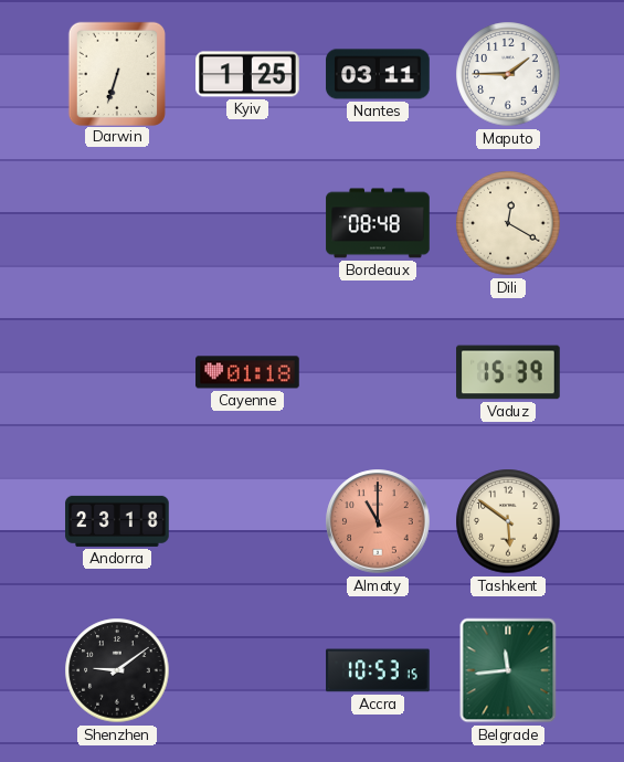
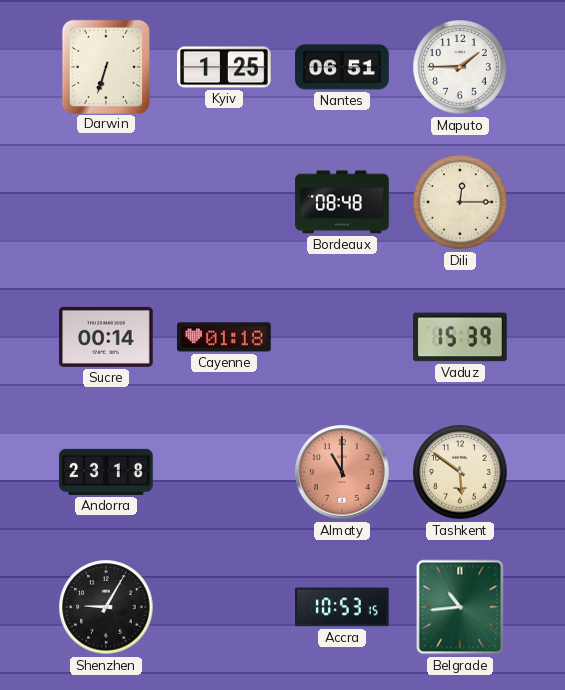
Nantes: 03:11 -> 06:51 (342, 67)
Dili: 12:20 -> 12:15 (460, 202)
Sucre: none -> 00:14 (106, 337)
Shenzhen: 9:09 -> 9:05 (106, 607)
Belgrade: 11:44 -> 10:44 (460, 607)
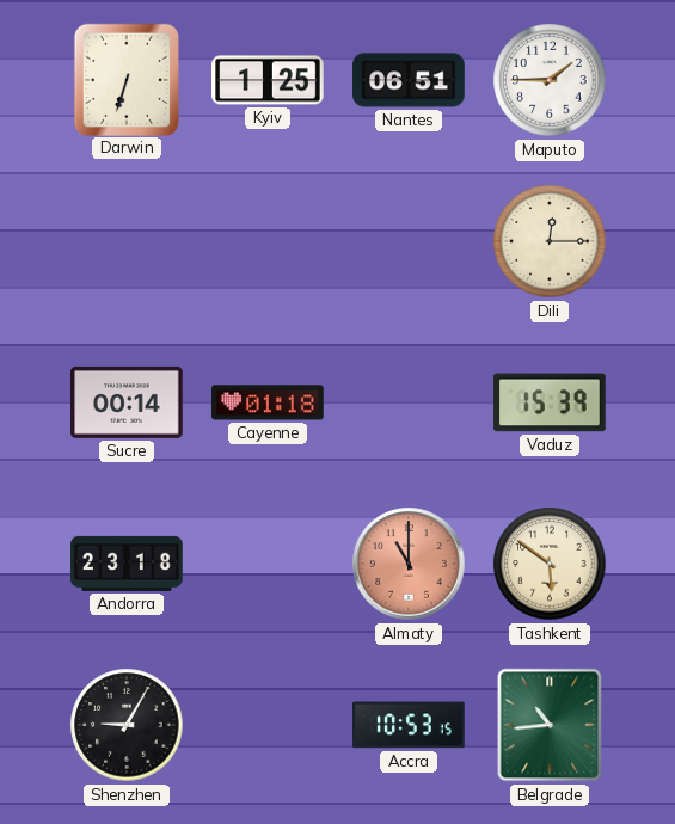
Bordeaux: 08:48 -> none (342, 202)
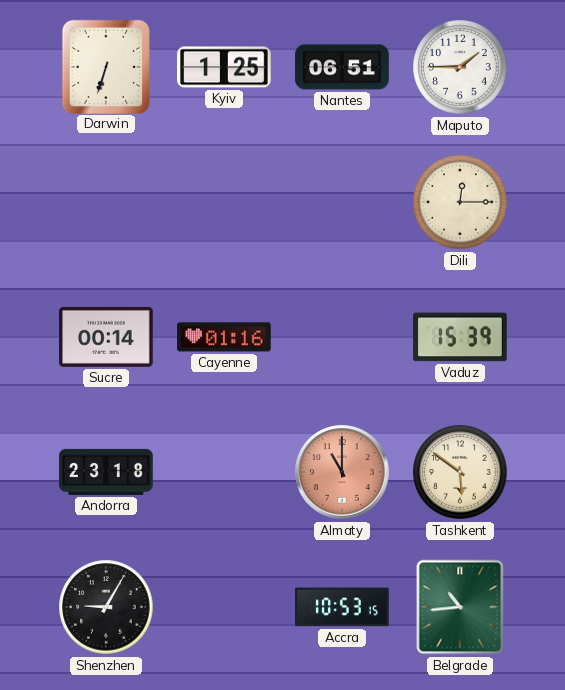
Cayenne: 01:18 -> 01:16 (224, 337)
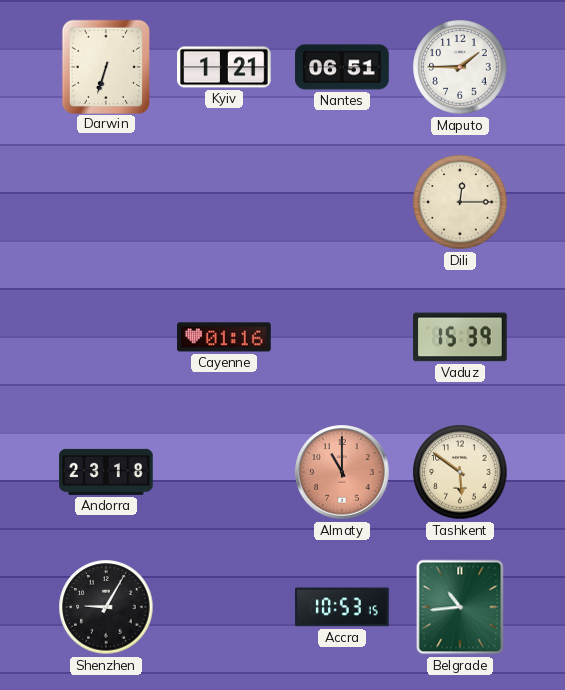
Kyiv: 1:25 -> 1:21 (224, 67)
Sucre: 00:14 -> none (106, 337)
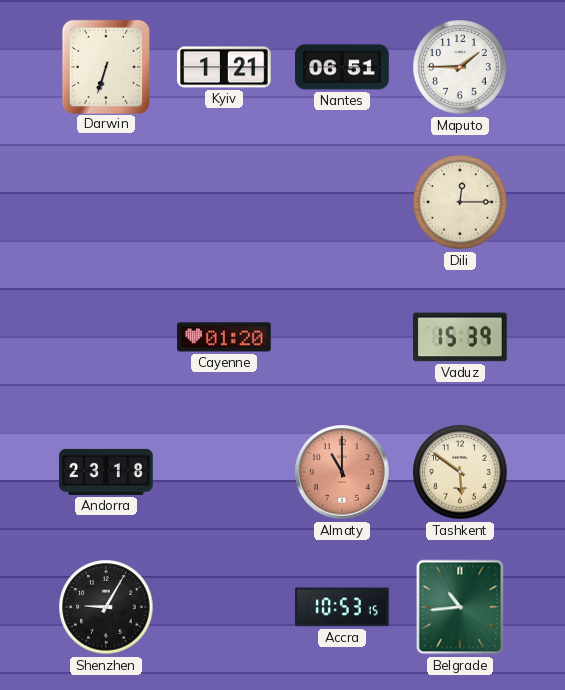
Cayenne: 01:16 -> 01:20 (224, 337)
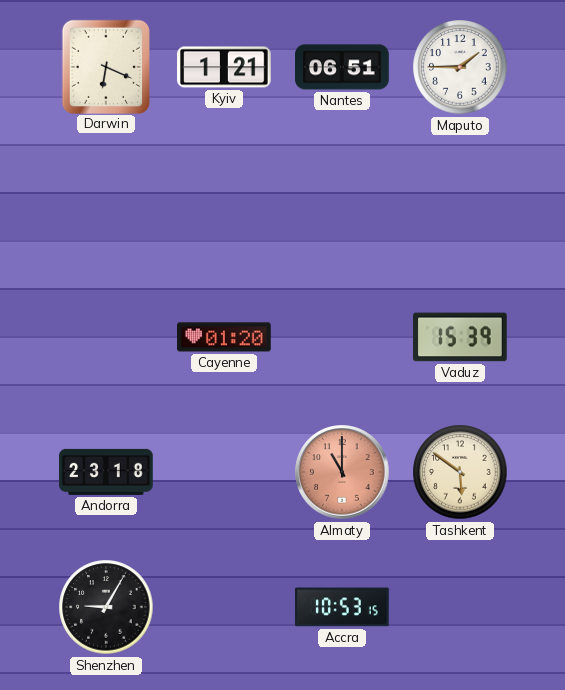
Darwin: 6:33 -> 6:19 (105, 66)
Dili: 12:15 -> none (460, 202)
Belgrade: 10:44 -> none (460, 607)
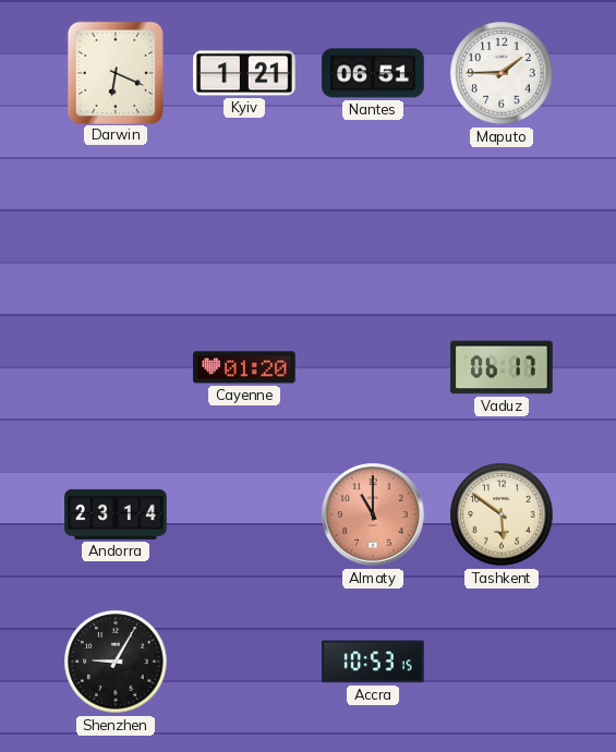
Vaduz: 15:39 -> 06:17 (502, 367)
Andorra: 23:18 -> 23:14 (116, 514)
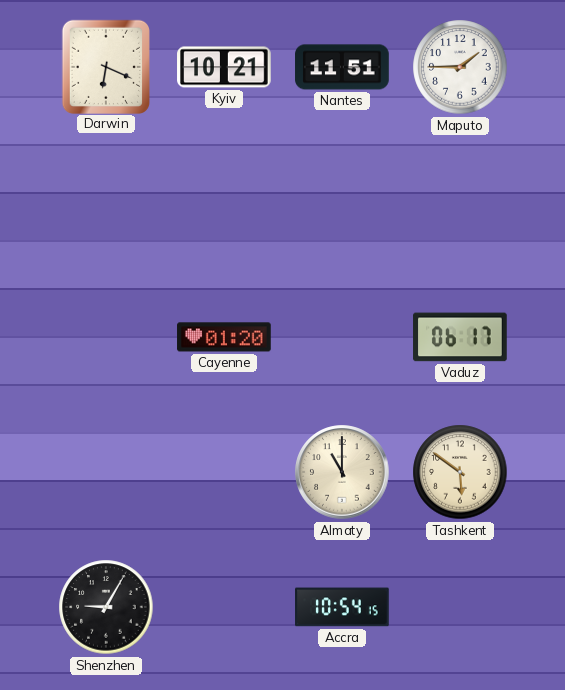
Kyiv: 1:21 -> 10:21 (224, 67)
Nantes: 06:51 -> 11:51 (342, 67)
Andorra: 23:14 -> none (116, 514)
Almaty dial: salmon -> cream (342, 472)
Accra: 10:53 -> 10:54 (342, 607)
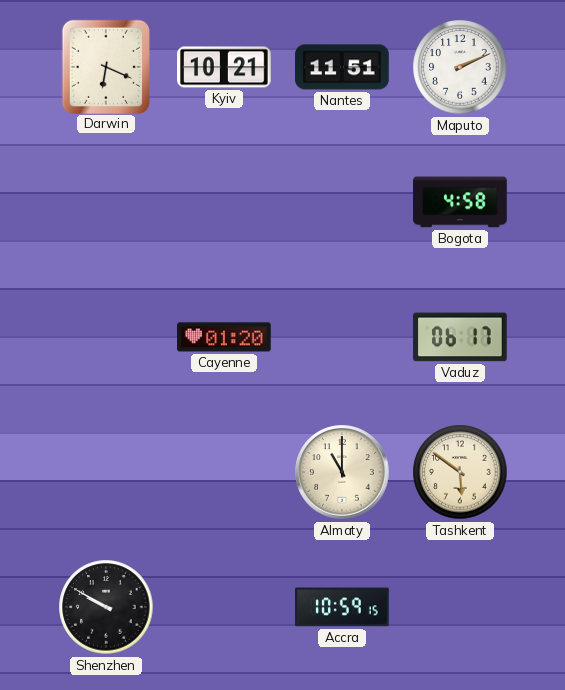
Maputo: 1:45 -> 2:11 (460, 67)
Bogota: none -> 4:58 (460, 202)
Shenzhen: 9:05 -> 9:50 (106, 607)
Accra: 10:54 -> 10:59 (342, 607)
